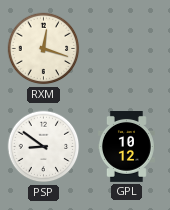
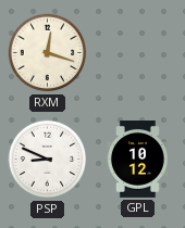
PSP: 8:51 -> 8:49 (48, 160)
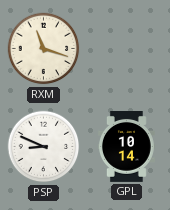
RXM: 12:18 -> 11:18 (44, 49)
GPL: 10:12 -> 10:14 (126, 147)
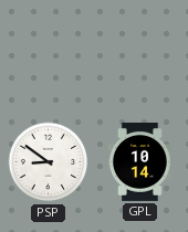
RXM: 11:18 -> none (44, 49)
PSP: 8:49 -> 8:51 (49, 162)
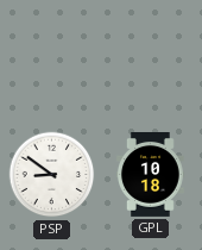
GPL: 10:14 -> 10:18 (150, 175)
